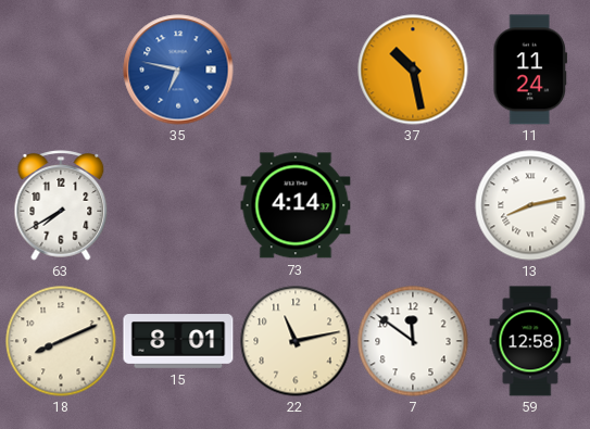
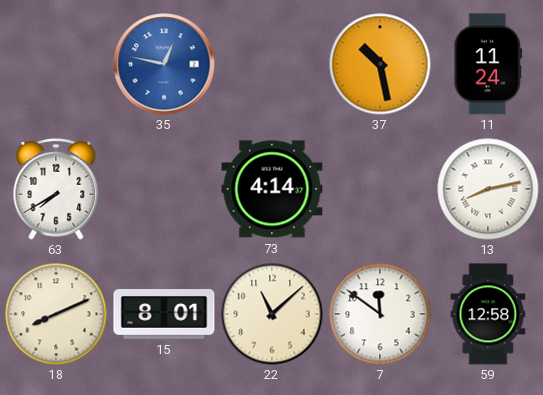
35: 6:47 -> 12:47 (164, 64)
22: 11:13 -> 11:08 (272, 314)
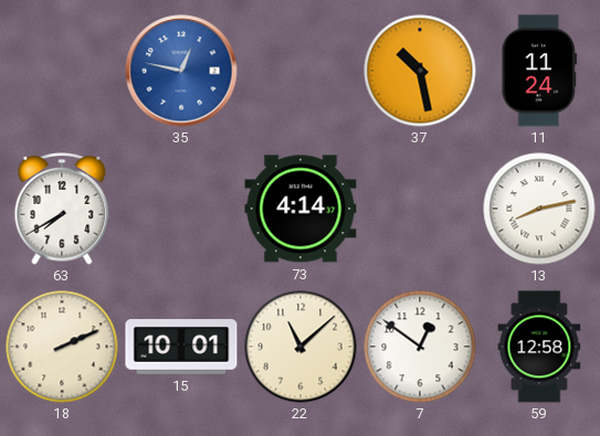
18: 8:11 -> 2:11 (62, 347)
15: 8:01 -> 10:01 (181, 347)
7: 11:51 -> 12:51 (420, 347)
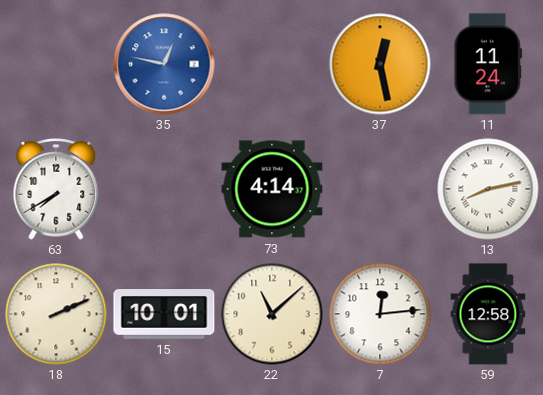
37: 10:28 -> 12:28 (380, 64)
7: 12:51 -> 12:14 (380, 314)
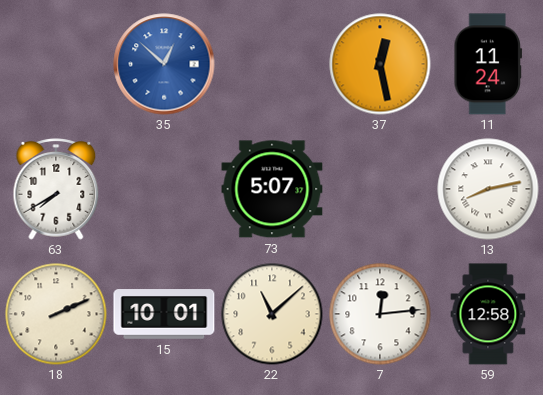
35: 12:47 -> 12:52 (164, 64)
73: 4:14 -> 5:07 (272, 189)
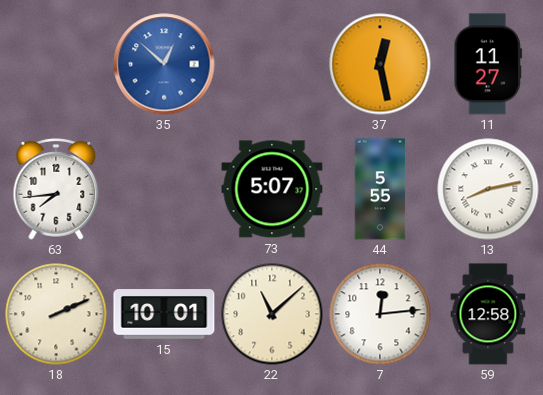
11: 11:24 -> 11:27 (488, 64)
63: 7:40 -> 7:44 (56, 189)
44: none -> 5:55 (380, 189)
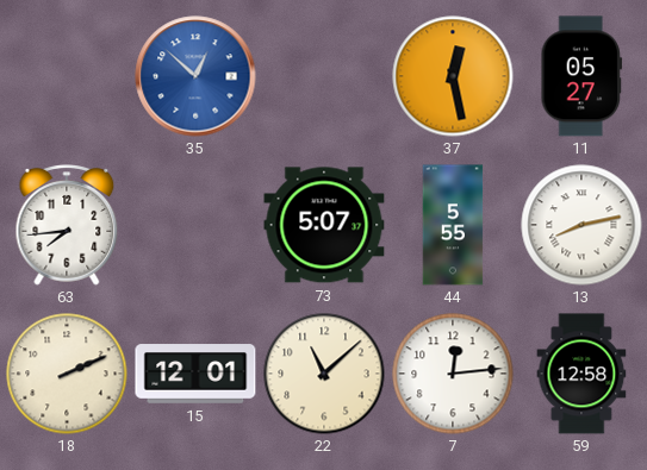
11: 11:27 -> 05:27 (581, 76)
15: 10:01 -> 12:01 (195, 374)
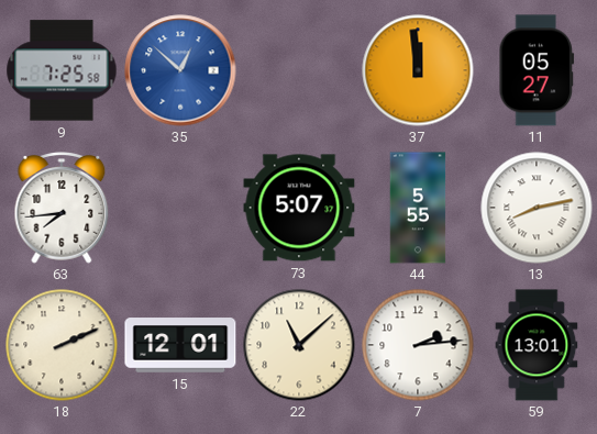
9: none -> 7:25 (62, 70)
37: 12:28 -> 11:59 (418, 70)
7: 12:14 -> 2:14 (418, 345)
59: 12:58 -> 13:01 (537, 345)
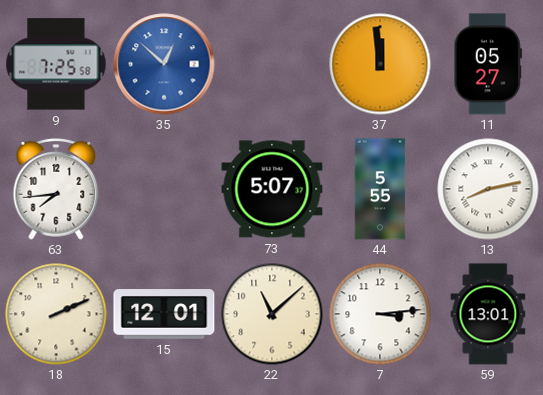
7: 2:14 -> 3:14 (380, 314)
